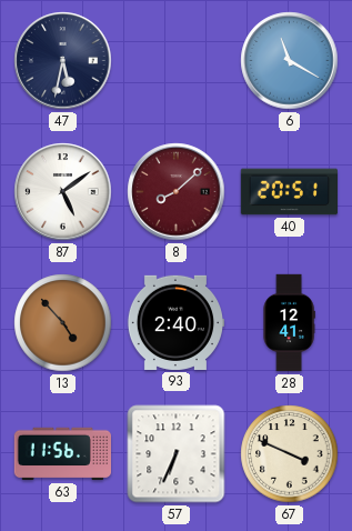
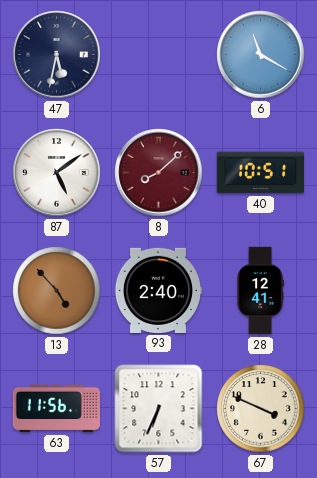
40: 20:51 -> 10:51 (260, 173)
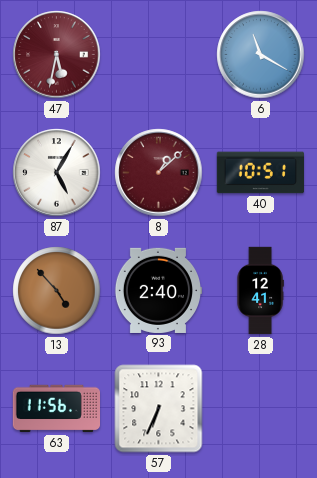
47 dial: navy -> burgundy (57, 55)
87: 5:09 -> 5:05 (57, 173)
8: 8:08 -> 1:08 (159, 173)
67: 3:49 -> none (261, 409)
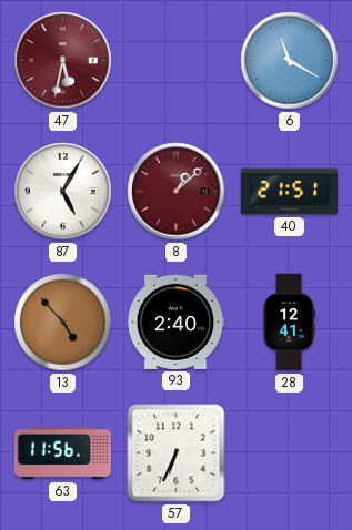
40: 10:51 -> 21:51 (289, 192)
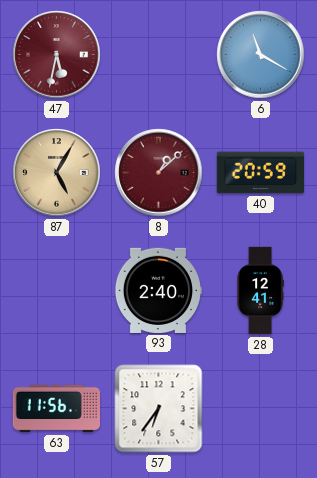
87 dial: white -> champagne (57, 173)
40: 21:51 -> 20:59 (260, 173)
13: 4:53 -> none (63, 323)
57: 6:34 -> 6:36 (159, 409)
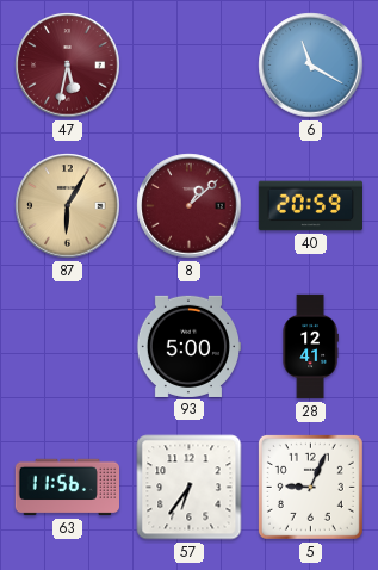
87: 5:05 -> 6:05 (68, 206)
93: 2:40 -> 5:00 (187, 346)
5: none -> 9:04 (310, 487)
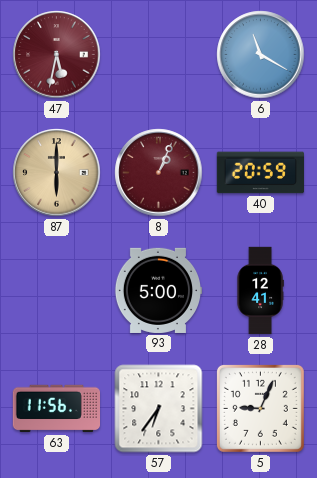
87: 6:05 -> 6:00 (57, 173)
8: 1:08 -> 1:04 (159, 173)
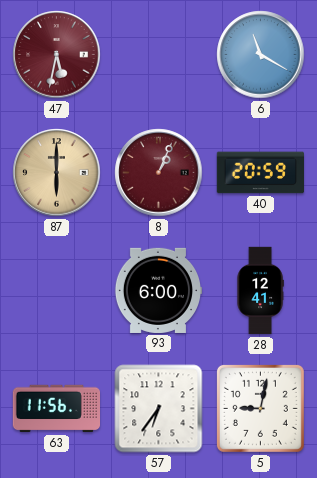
93: 5:00 -> 6:00 (157, 290)
5: 9:04 -> 9:02 (260, 408)
